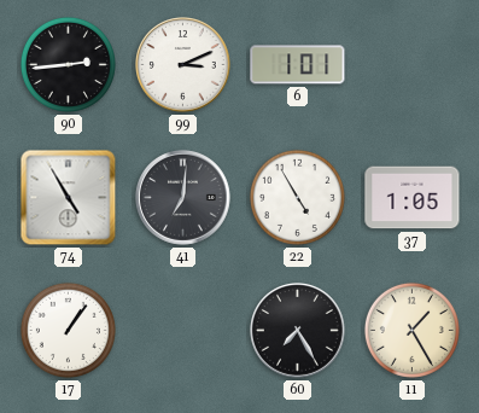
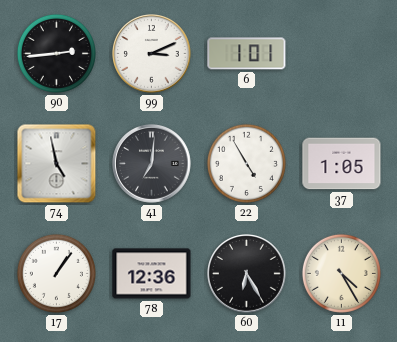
74: 4:55 -> 4:58 (57, 164)
78: none -> 12:36 (152, 274)
60: 7:25 -> 6:25 (247, 274)
11: 1:25 -> 4:25 (341, 273)
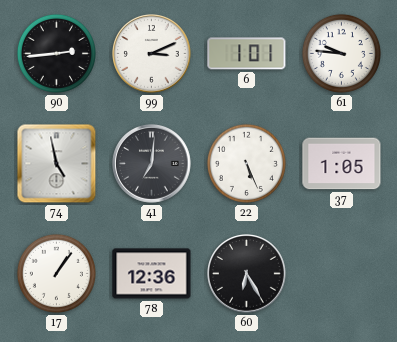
61: none -> 9:46 (341, 53)
22: 4:55 -> 5:26 (246, 163)
11: 4:25 -> none (341, 273)
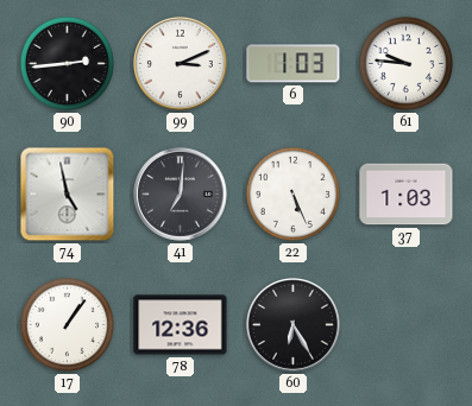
6: 1:01 -> 1:03 (294, 64)
37: 1:05 -> 1:03 (407, 195)
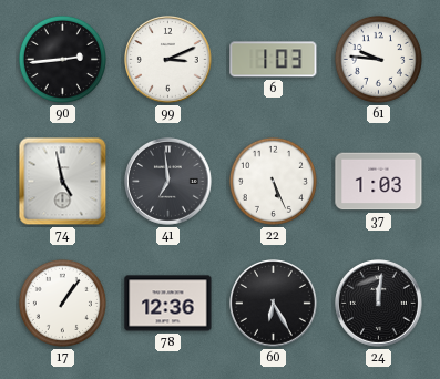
41: 7:01 -> 6:59 (168, 182)
24: none -> 12:01 (379, 304)
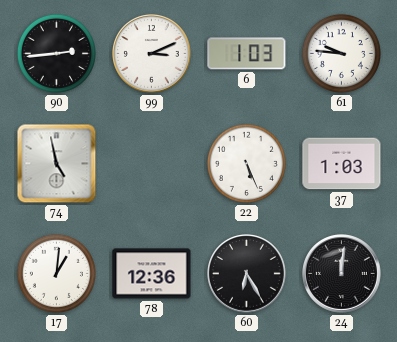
41: 6:59 -> none (168, 182)
17: 1:06 -> 1:01 (56, 273)
